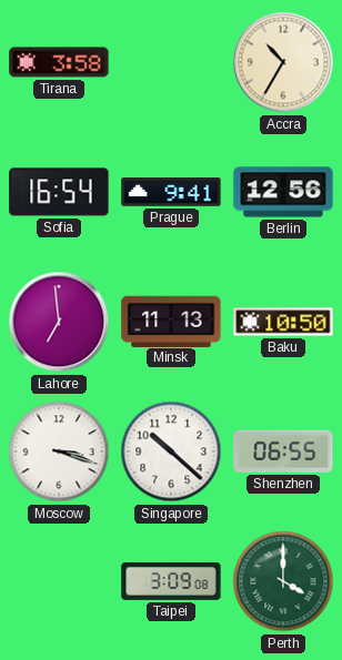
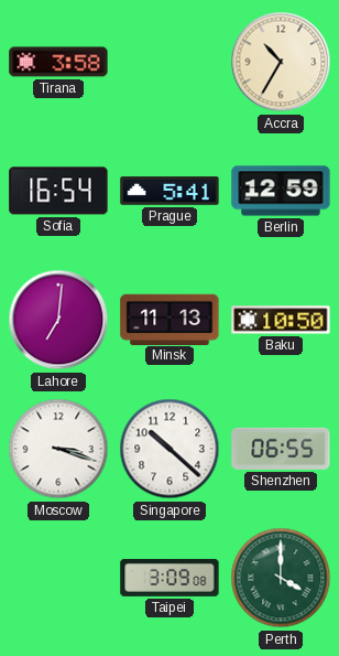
Prague: 9:41 -> 5:41 (169, 191)
Berlin: 12:56 -> 12:59 (281, 191)
Lahore: 6:59 -> 7:01 (58, 320)
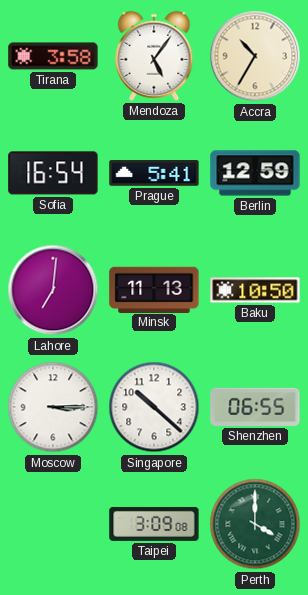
Mendoza: none -> 5:06 (154, 56)
Moscow: 3:18 -> 3:15 (53, 407)
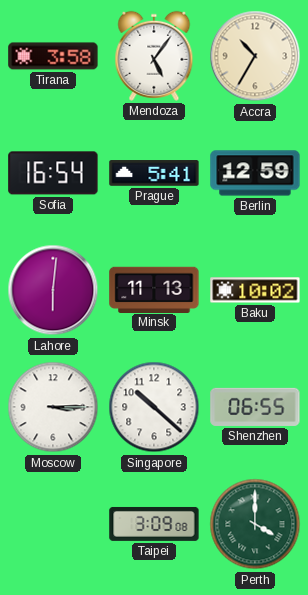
Lahore: 7:01 -> 6:01 (53, 290)
Baku: 10:50 -> 10:02 (255, 290)
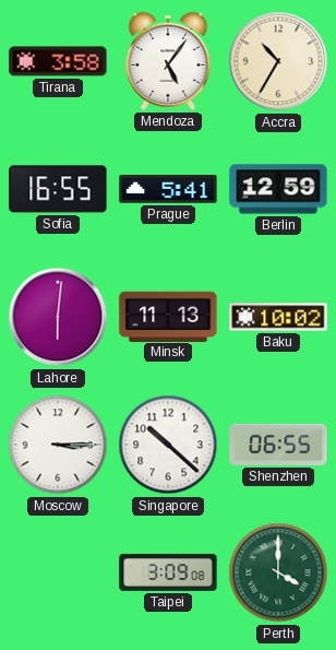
Sofia: 16:54 -> 16:55 (58, 189)
